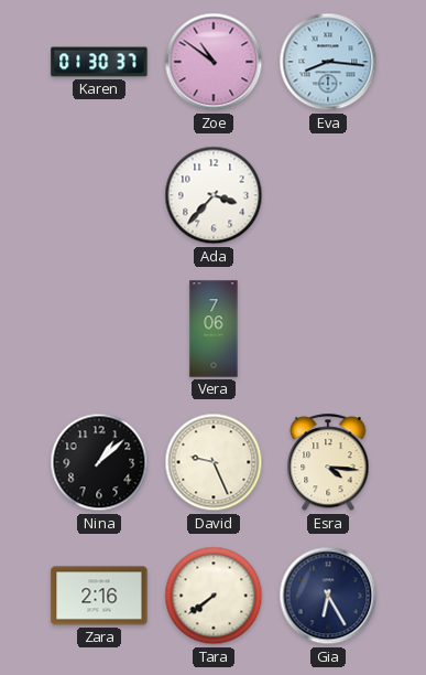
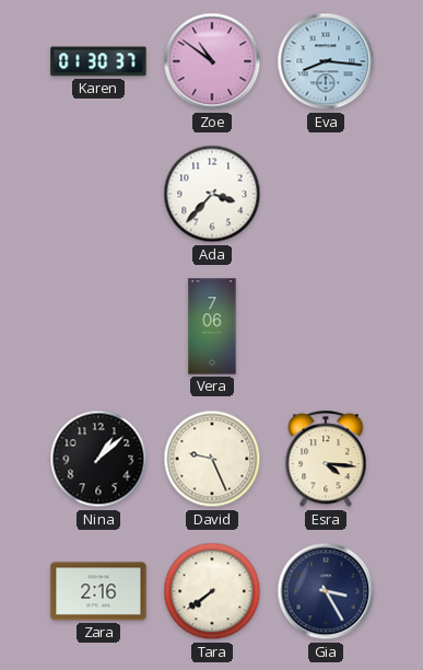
Gia: 6:25 -> 3:25 (326, 591)
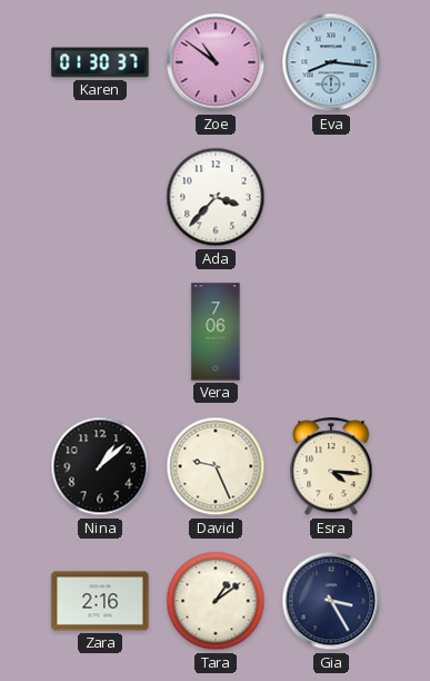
Tara: 7:39 -> 1:09 (216, 601)
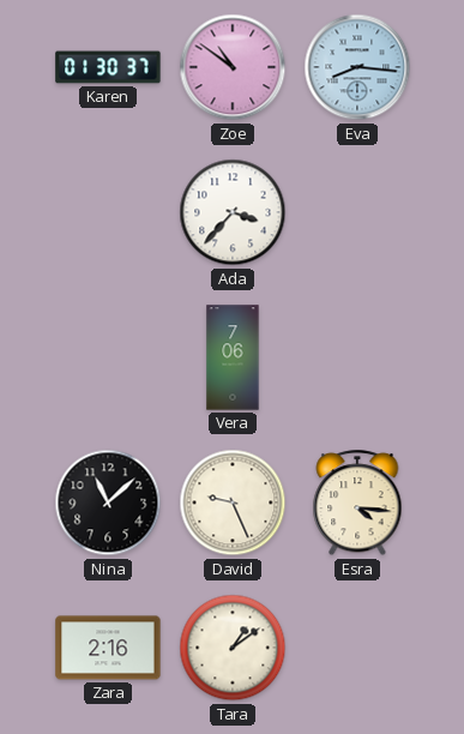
Nina: 1:08 -> 11:08 (108, 503)
Gia: 3:25 -> none (331, 601)
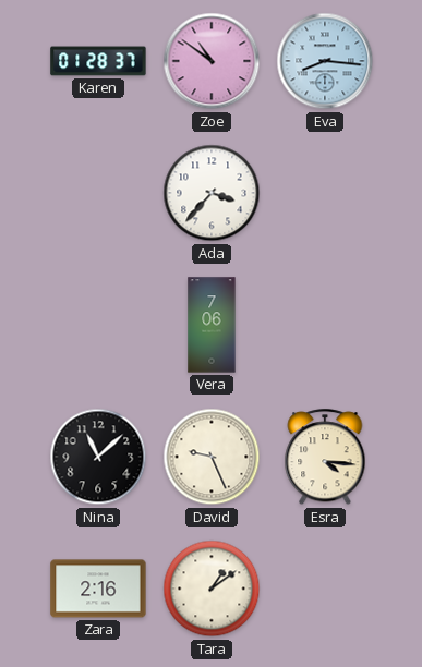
Karen: 01:30 -> 01:28 (98, 61)
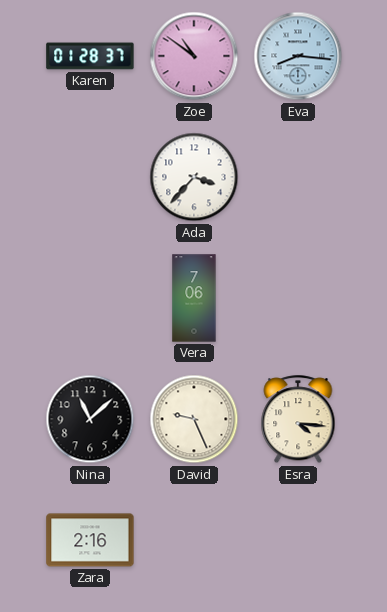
Tara: 1:09 -> none (212, 589)
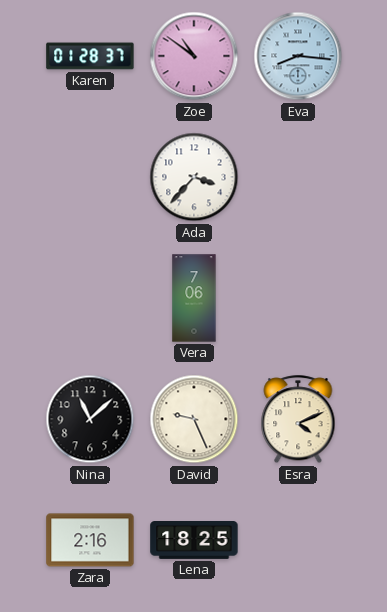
Esra: 4:16 -> 4:11 (298, 420)
Lena: none -> 18:25 (194, 541)
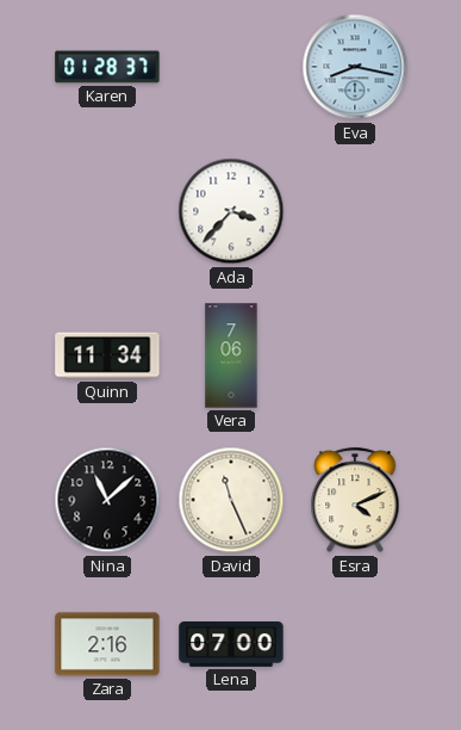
Zoe: 10:51 -> none (194, 56)
Eva: 8:16 -> 8:17 (355, 67)
Quinn: none -> 11:34 (107, 355)
David: 9:26 -> 11:26 (231, 500)
Lena: 18:25 -> 07:00 (231, 645)
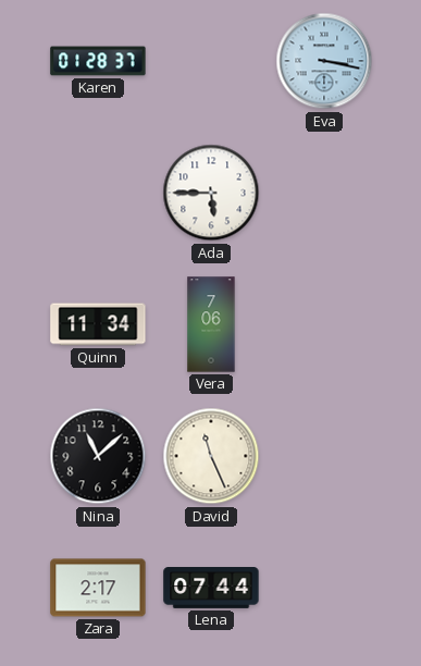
Eva: 8:17 -> 3:17 (324, 61)
Ada: 3:37 -> 5:45 (211, 193)
Esra: 4:11 -> none (355, 501)
Zara: 2:16 -> 2:17 (98, 588)
Lena: 07:00 -> 07:44 (211, 589)
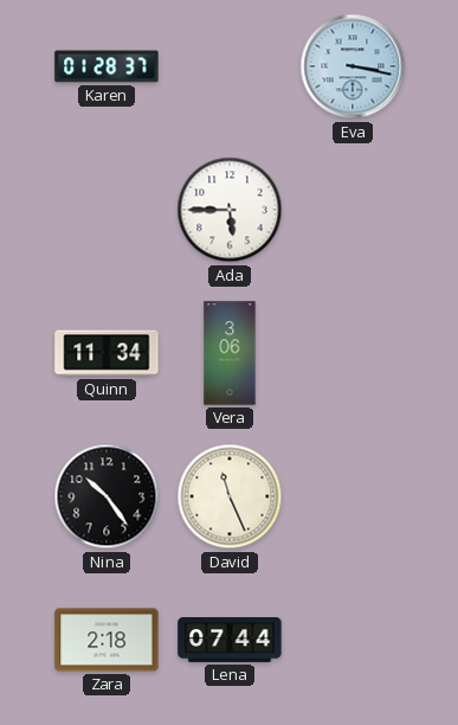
Vera: 7:06 -> 3:06 (230, 353)
Nina: 11:08 -> 10:24 (107, 496)
Zara: 2:17 -> 2:18 (107, 640)
